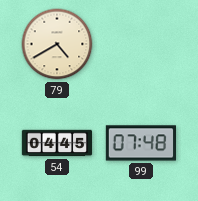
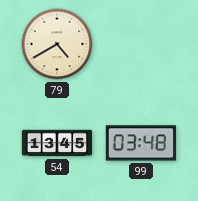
54: 04:45 -> 13:45 (57, 143)
99: 07:48 -> 03:48 (141, 143)
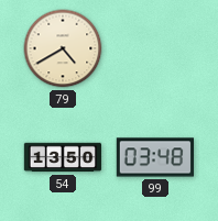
54: 13:45 -> 13:50 (63, 157)
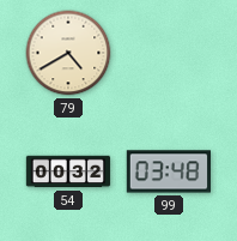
54: 13:50 -> 00:32 (68, 171)
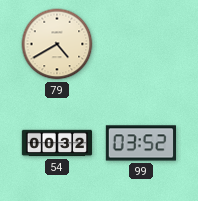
99: 03:48 -> 03:52 (141, 143)
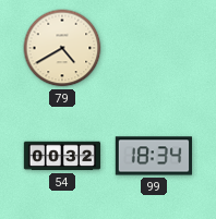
99: 03:52 -> 18:34 (154, 156)
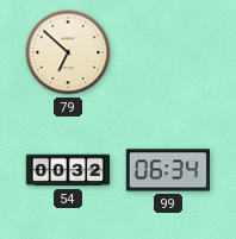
79: 4:40 -> 6:52 (68, 52)
99: 18:34 -> 06:34 (168, 170)
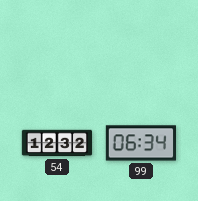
79: 6:52 -> none (68, 52)
54: 00:32 -> 12:32 (57, 143)
